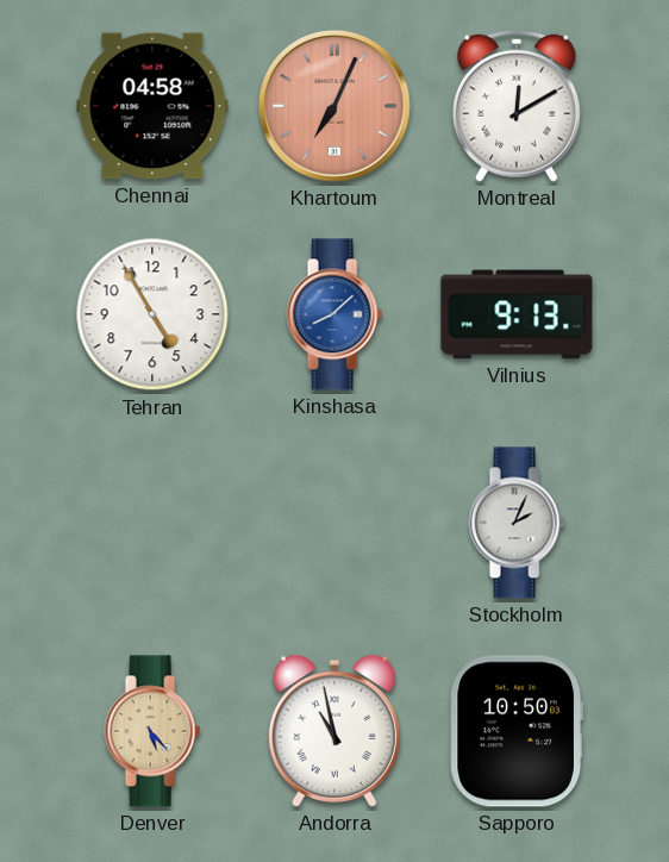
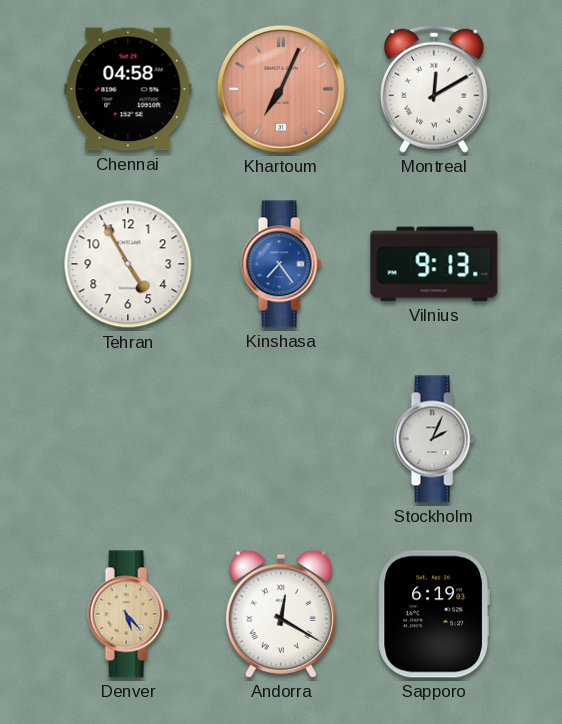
Kinshasa: 8:08 -> 7:24 (281, 264)
Andorra: 10:58 -> 12:20 (281, 614)
Sapporo: 10:50 -> 6:19 (434, 614)
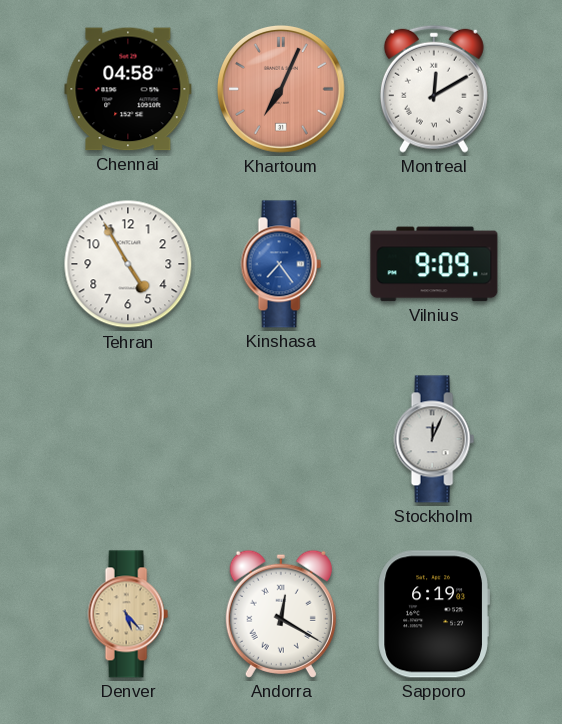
Vilnius: 9:13 -> 9:09 (434, 264)
Stockholm: 2:04 -> 12:04 (434, 439)
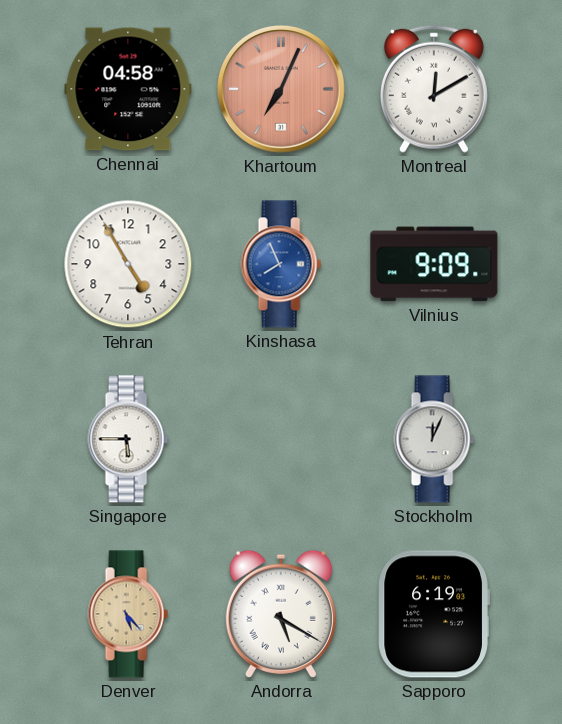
Kinshasa: 7:24 -> 7:56 (281, 264)
Singapore: none -> 5:45 (128, 439)
Andorra: 12:20 -> 5:20 (281, 614)
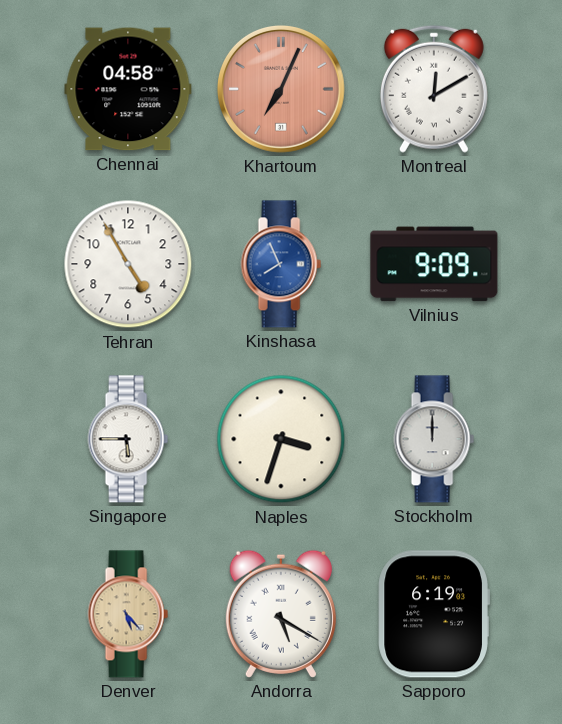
Naples: none -> 3:33 (281, 439)
Stockholm: 12:04 -> 12:00 (434, 439)
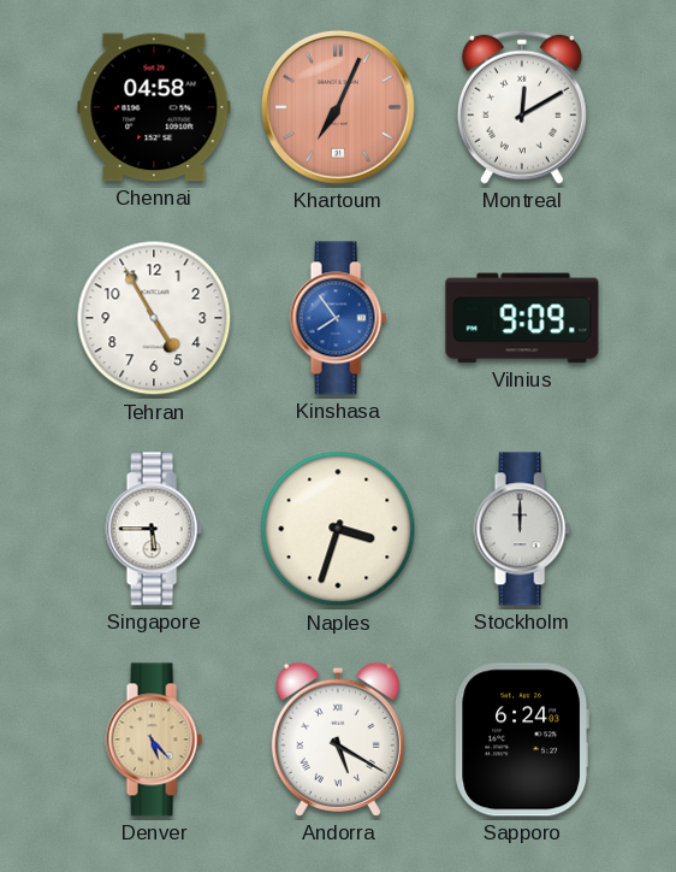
Kinshasa: 7:56 -> 7:54 (338, 318)
Sapporo: 6:19 -> 6:24 (522, 740)
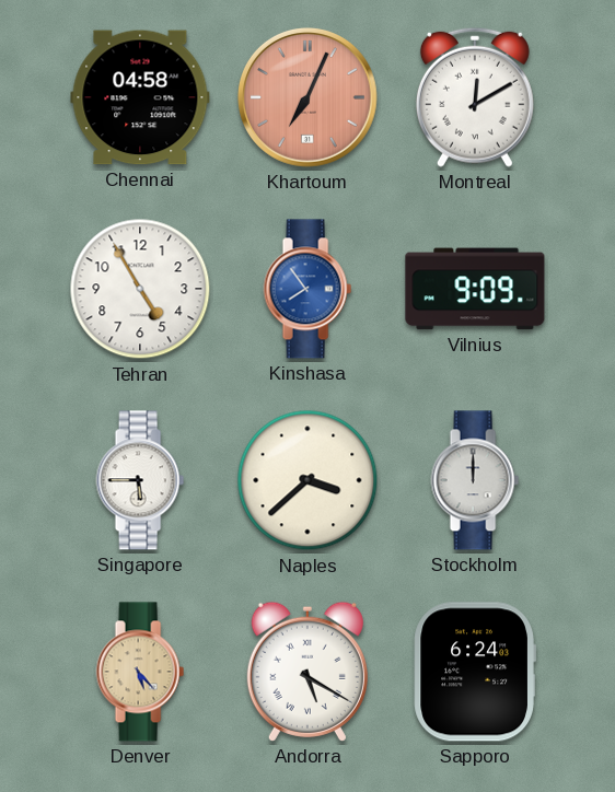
Naples: 3:33 -> 3:38 (307, 480)
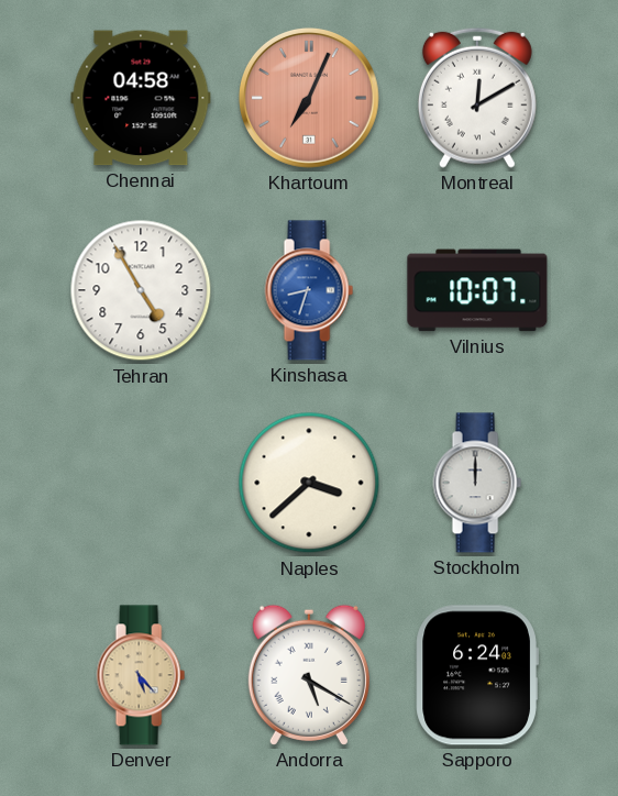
Kinshasa: 7:54 -> 8:33 (309, 290)
Vilnius: 9:09 -> 10:07 (477, 290)
Singapore: 5:45 -> none (140, 480)
